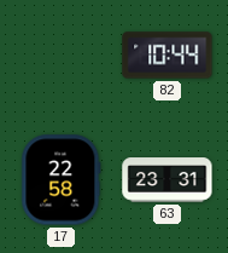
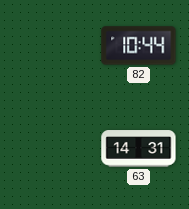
17: 22:58 -> none (62, 180)
63: 23:31 -> 14:31 (139, 149)
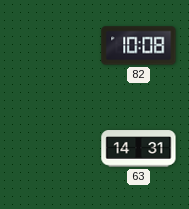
82: 10:44 -> 10:08 (139, 46)
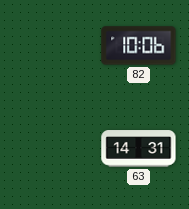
82: 10:08 -> 10:06 (139, 46)
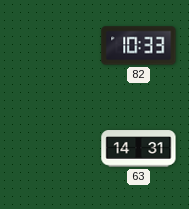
82: 10:06 -> 10:33 (139, 46)
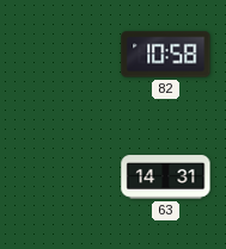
82: 10:33 -> 10:58 (166, 55)
